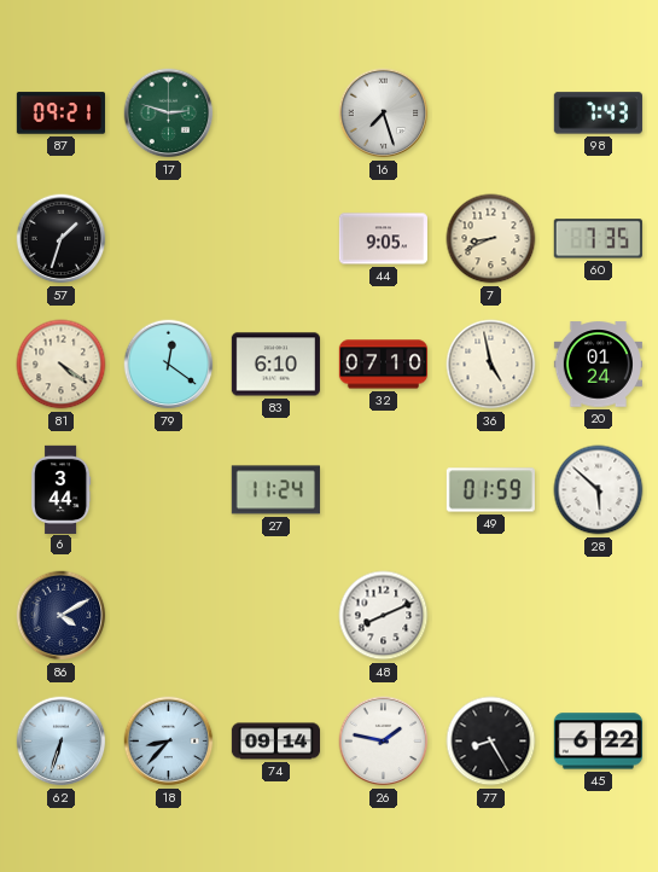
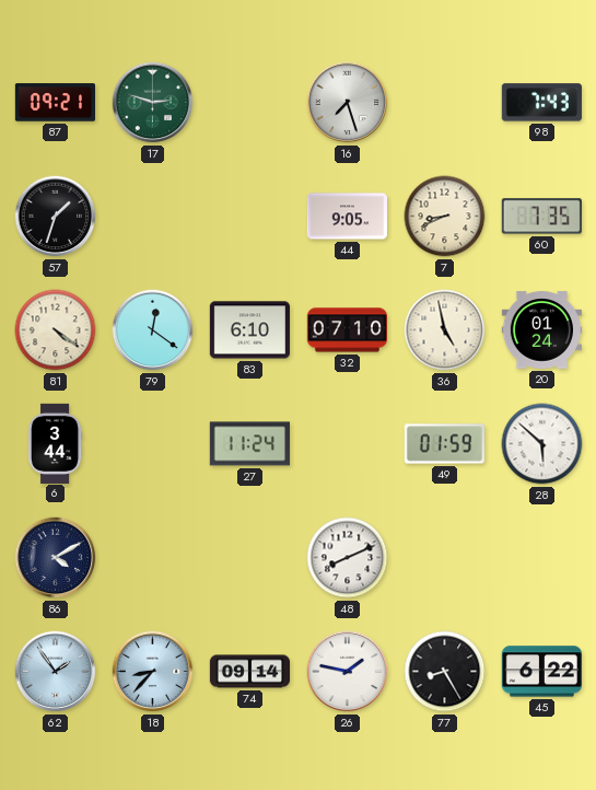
62: 6:33 -> 1:54 (56, 672)
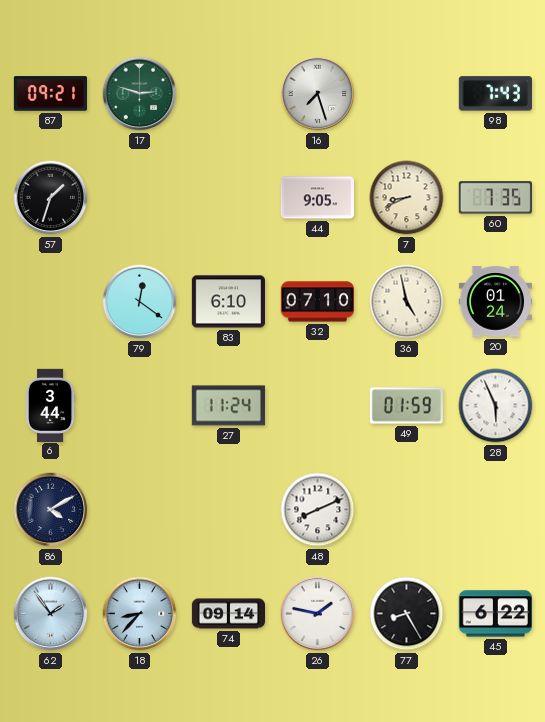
81: 4:21 -> none (56, 330)
28: 5:52 -> 5:56 (496, 406)
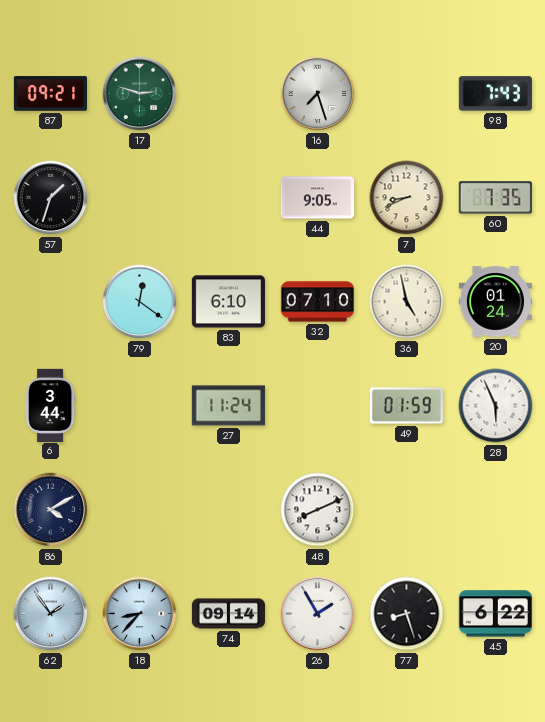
26: 1:47 -> 1:55 (318, 614)
77: 8:25 -> 8:27 (407, 614)
